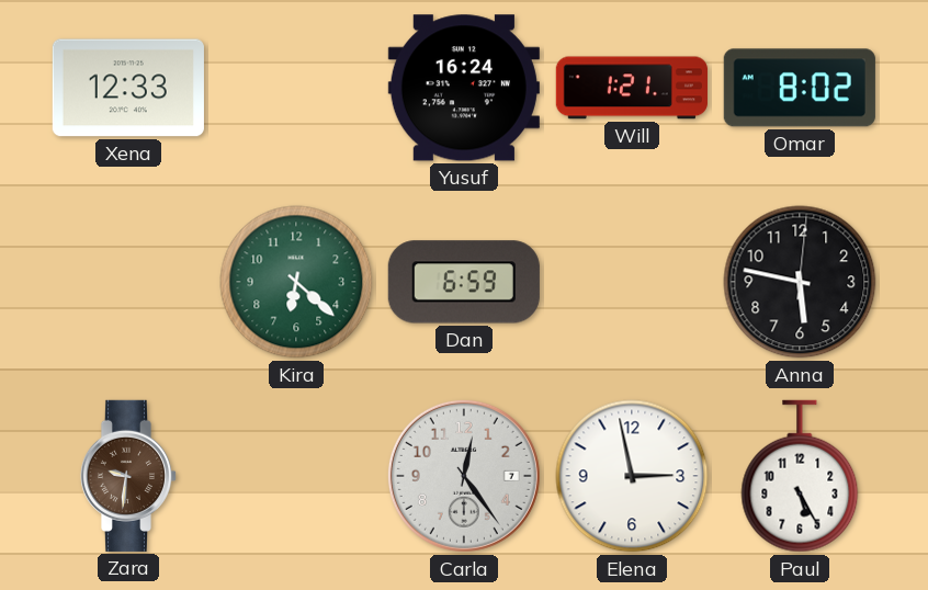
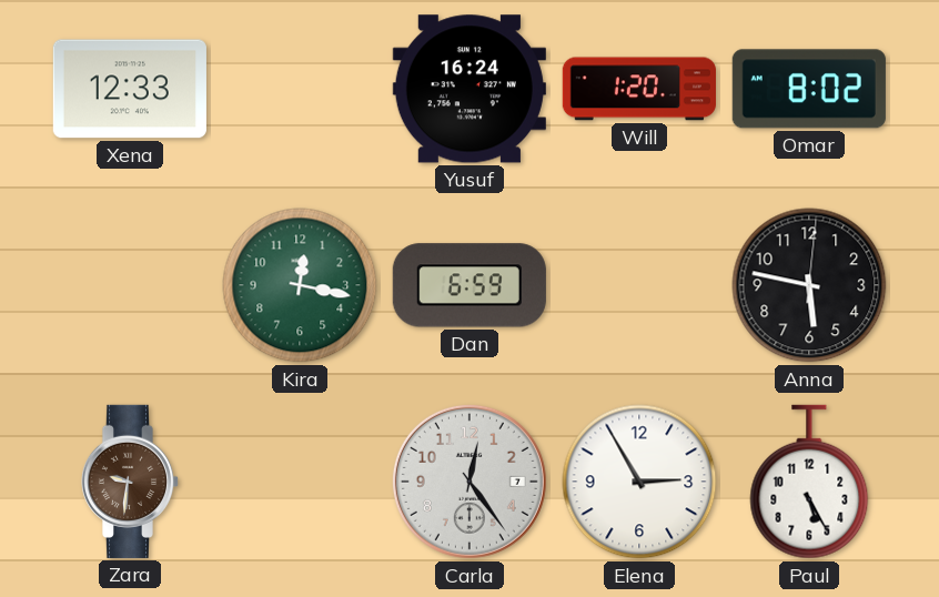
Will: 1:21 -> 1:20 (639, 89)
Kira: 6:22 -> 12:17 (300, 285)
Elena: 2:58 -> 2:55 (639, 482)
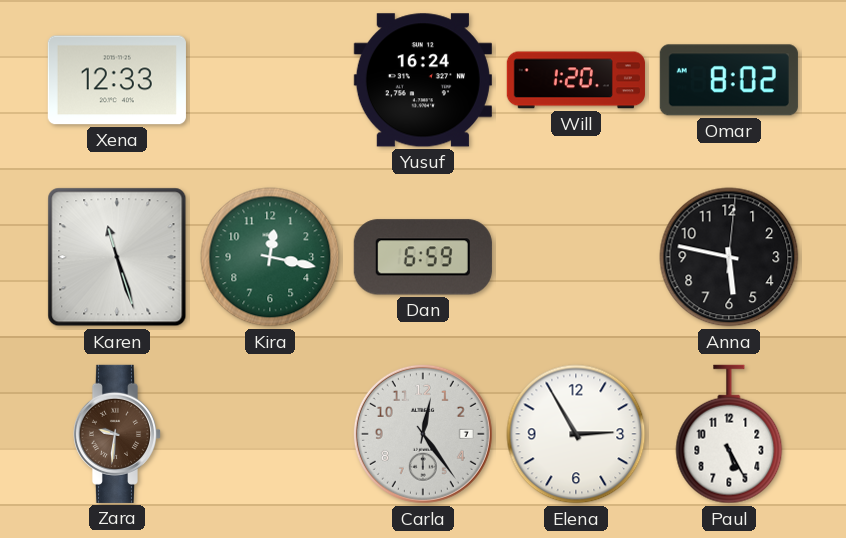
Karen: none -> 11:27 (117, 257)
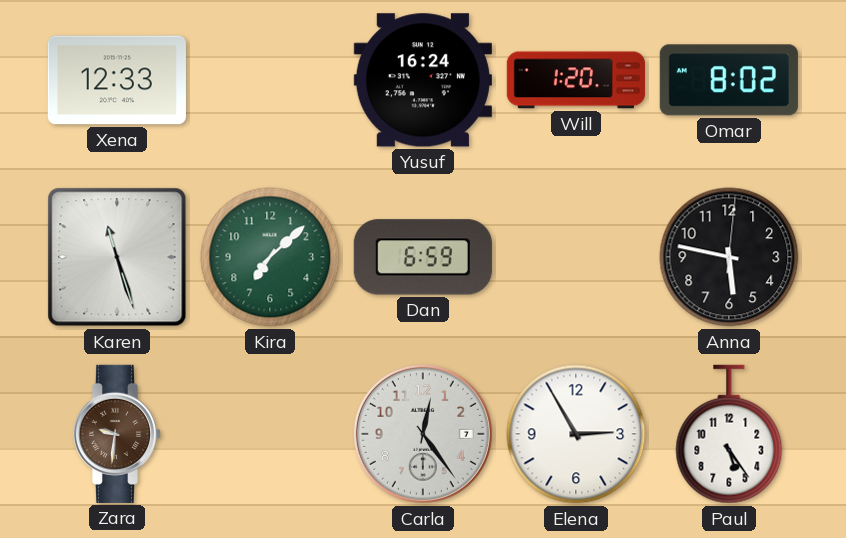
Kira: 12:17 -> 7:08 (270, 257)
Paul: 5:25 -> 5:24 (729, 434)
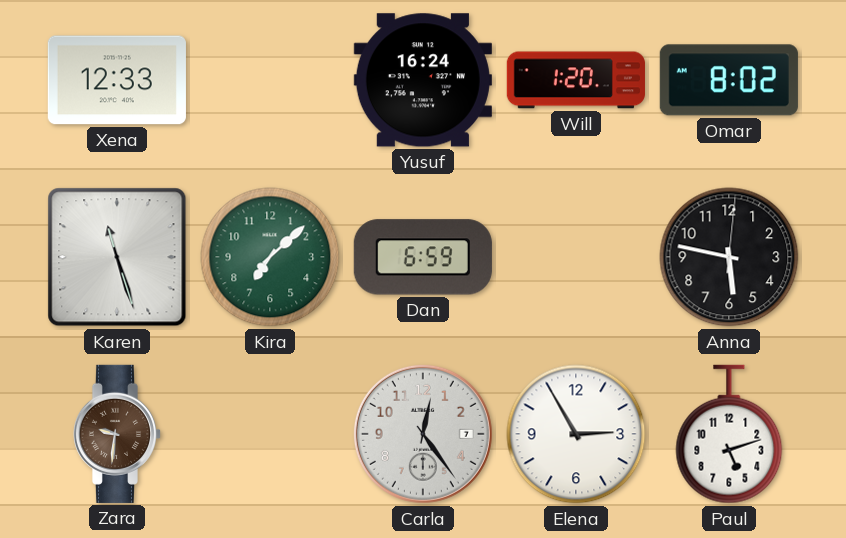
Paul: 5:24 -> 5:12 (729, 434)
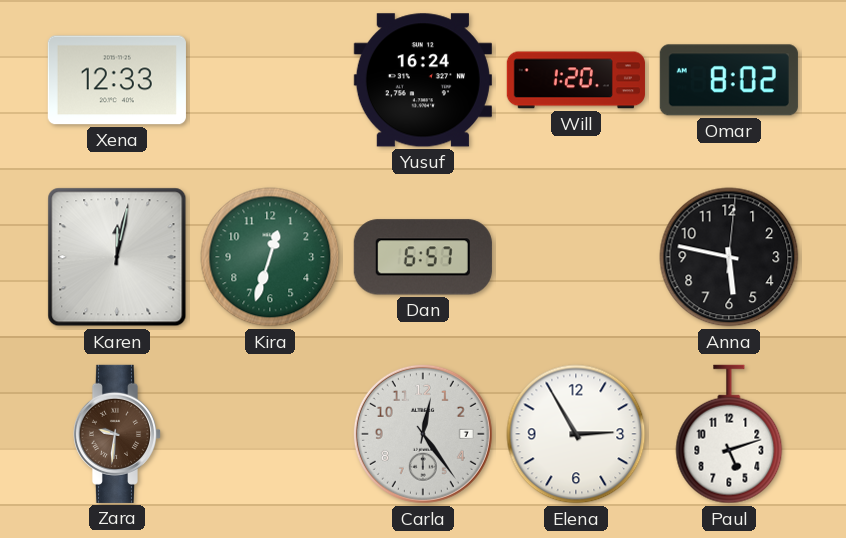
Karen: 11:27 -> 12:02 (117, 257)
Kira: 7:08 -> 12:33 (270, 257)
Dan: 6:59 -> 6:57 (423, 257)
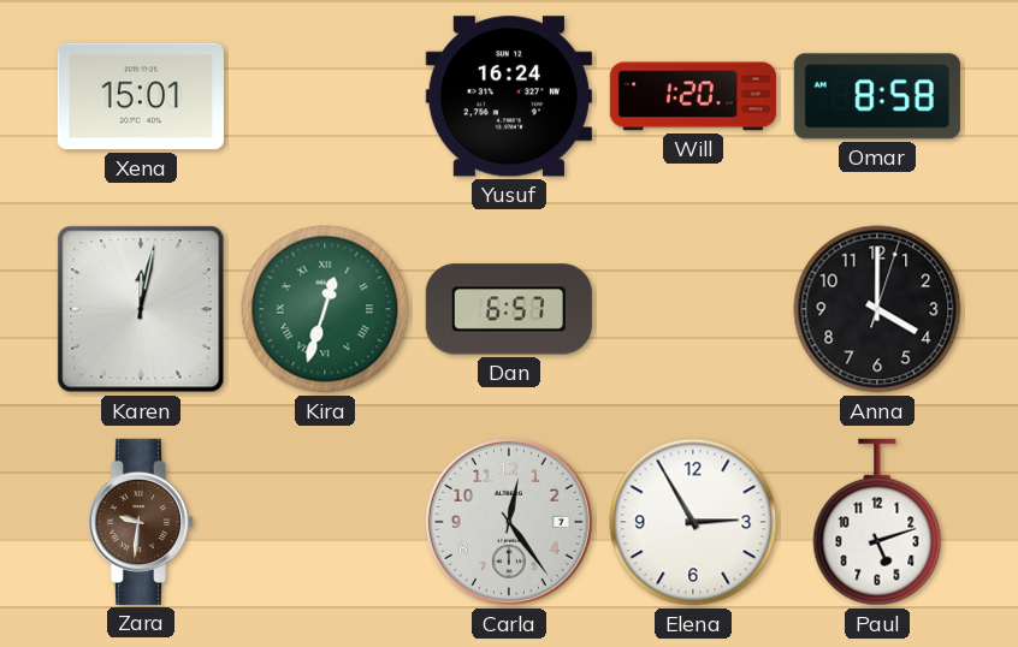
Xena: 12:33 -> 15:01 (141, 96)
Omar: 8:02 -> 8:58 (877, 96)
Kira numerals: Arabic -> Roman (325, 309)
Anna: 5:47 -> 4:00 (877, 309)
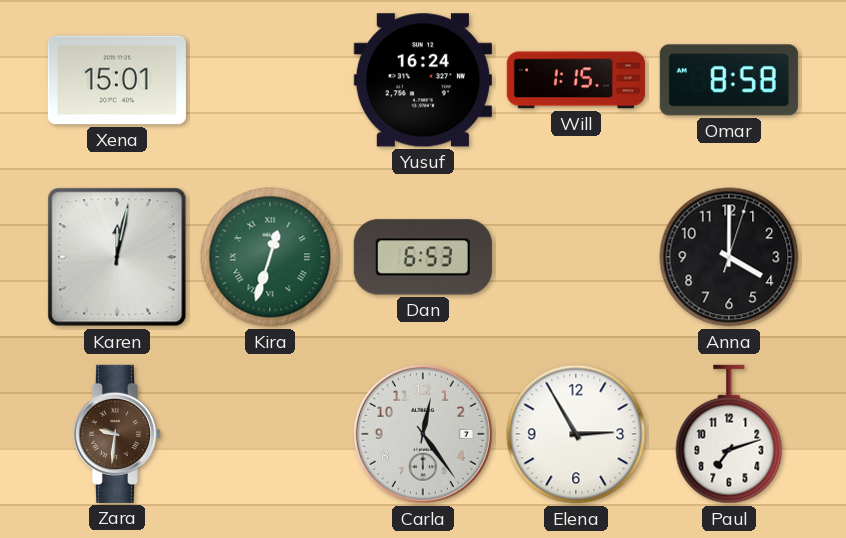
Will: 1:20 -> 1:15 (576, 80)
Dan: 6:57 -> 6:53 (423, 257)
Paul: 5:12 -> 7:12 (729, 434)
